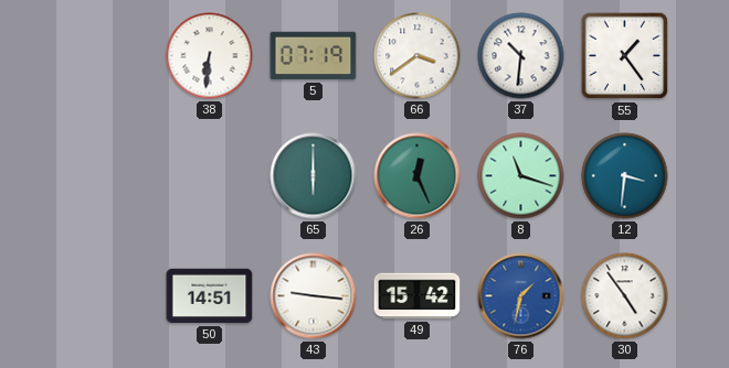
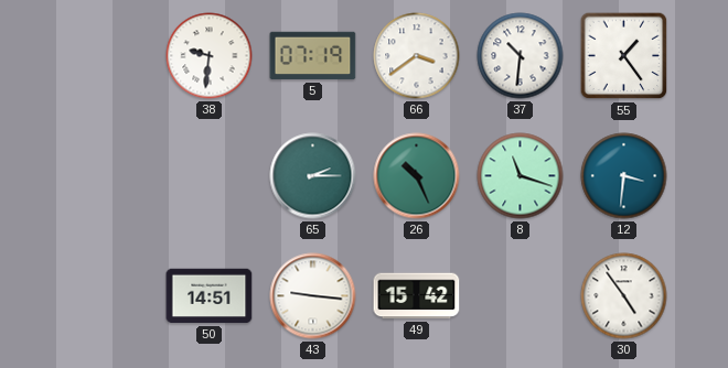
38: 6:31 -> 9:31 (210, 56)
65: 6:00 -> 2:15 (313, 176)
26: 12:26 -> 10:26 (417, 176)
76: 1:32 -> none (521, 296)
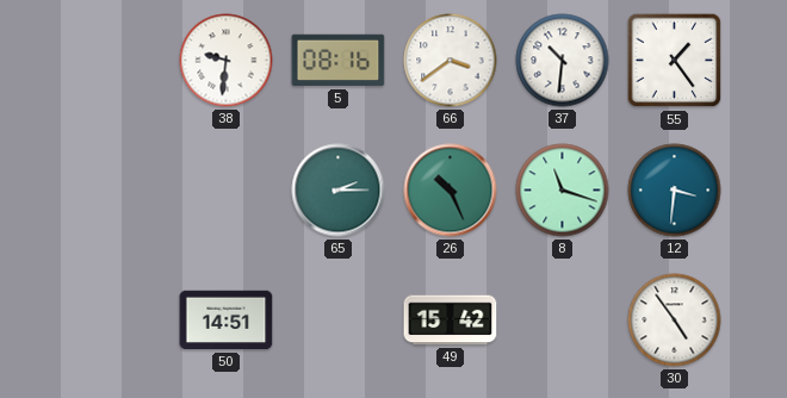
5: 07:19 -> 08:16 (339, 61)
43: 9:16 -> none (313, 296)
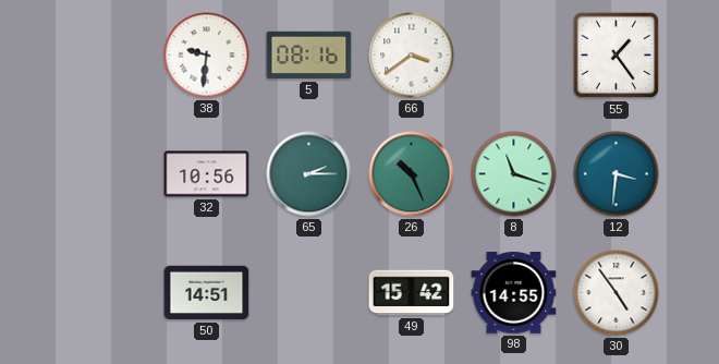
37: 10:31 -> none (563, 61)
32: none -> 10:56 (207, 174)
98: none -> 14:55 (514, 293)
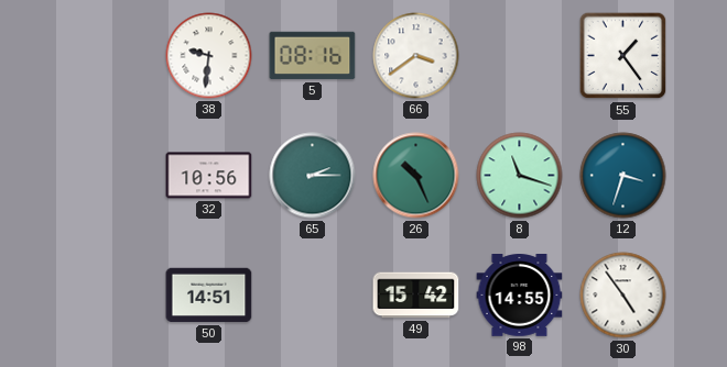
12: 3:31 -> 3:33 (623, 176)
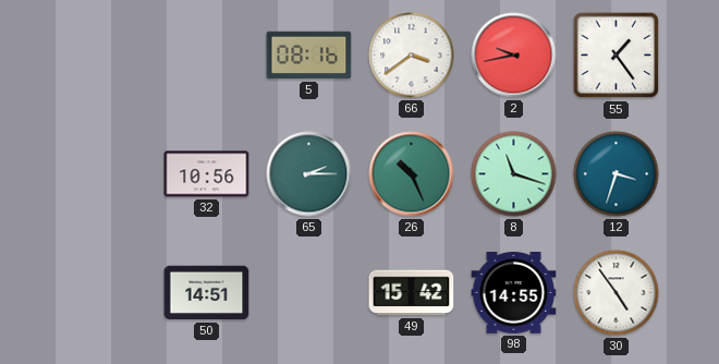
38: 9:31 -> none (209, 56)
2: none -> 9:43 (514, 56)
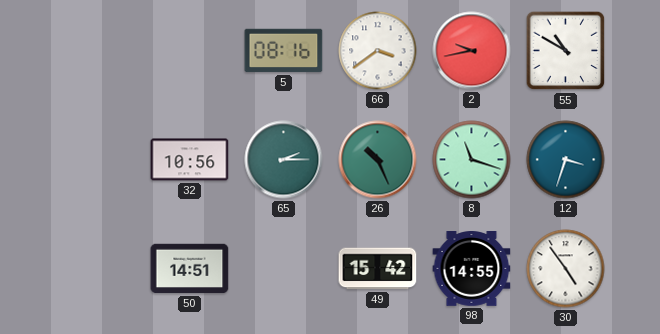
55: 1:24 -> 10:50 (566, 51)
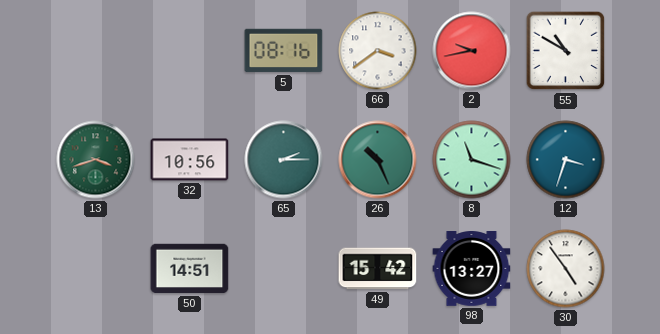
13: none -> 3:42 (96, 160)
98: 14:55 -> 13:27 (472, 269)
